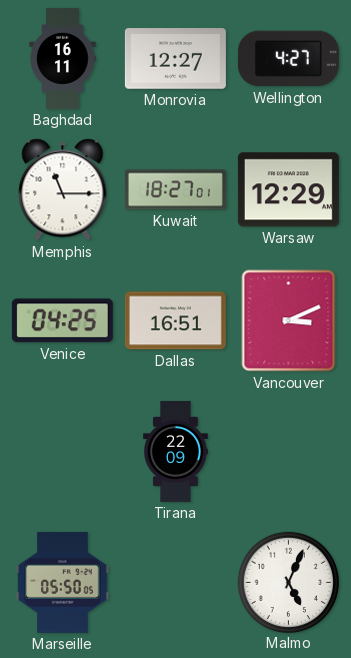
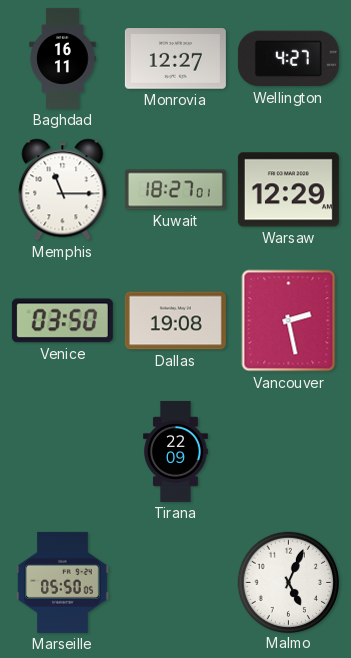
Venice: 04:25 -> 03:50 (62, 321)
Dallas: 16:51 -> 19:08 (175, 321)
Vancouver: 3:11 -> 2:28 (289, 321)
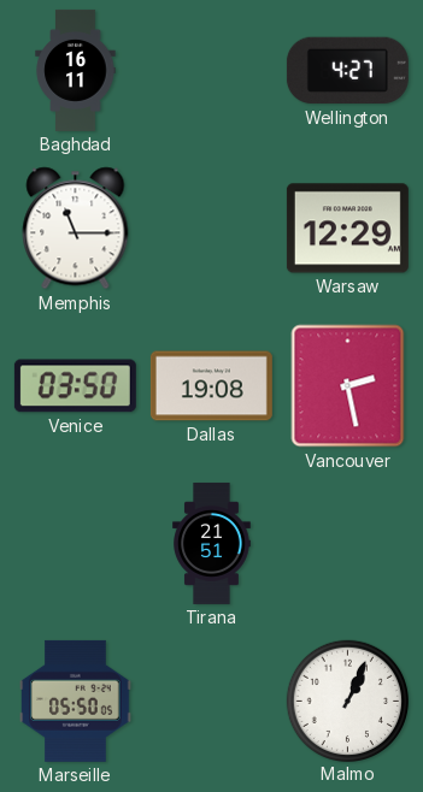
Monrovia: 12:27 -> none (175, 59)
Kuwait: 18:27 -> none (175, 190)
Tirana: 22:09 -> 21:51 (212, 543)
Malmo: 5:04 -> 1:04 (347, 701)
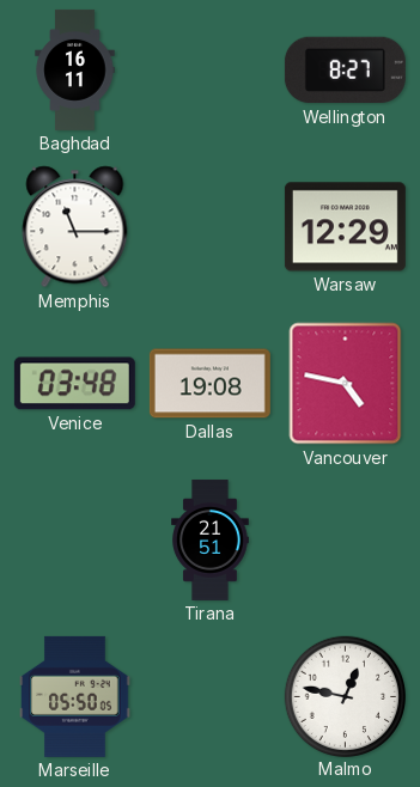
Wellington: 4:27 -> 8:27 (345, 71)
Venice: 03:50 -> 03:48 (74, 384)
Vancouver: 2:28 -> 4:47 (346, 384)
Malmo: 1:04 -> 12:47 (345, 696)
